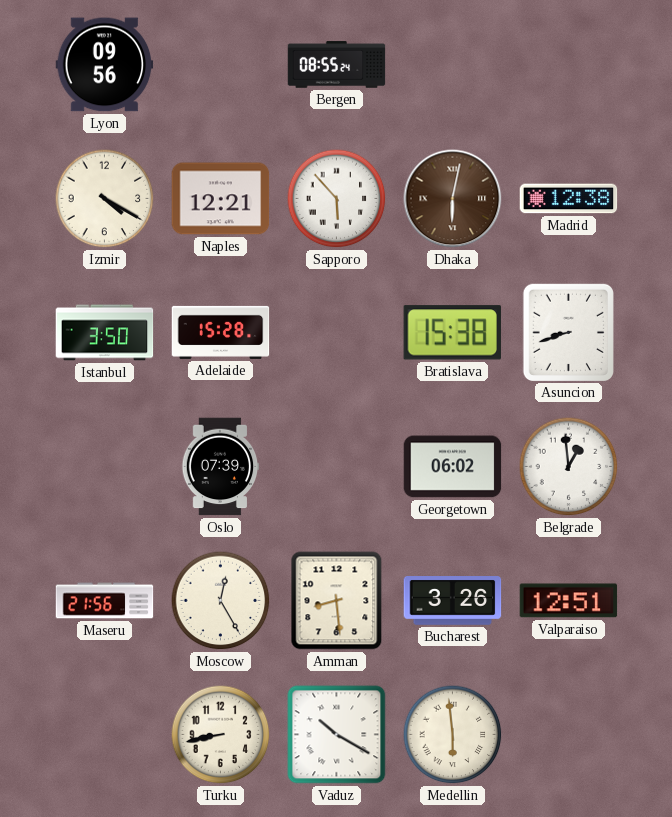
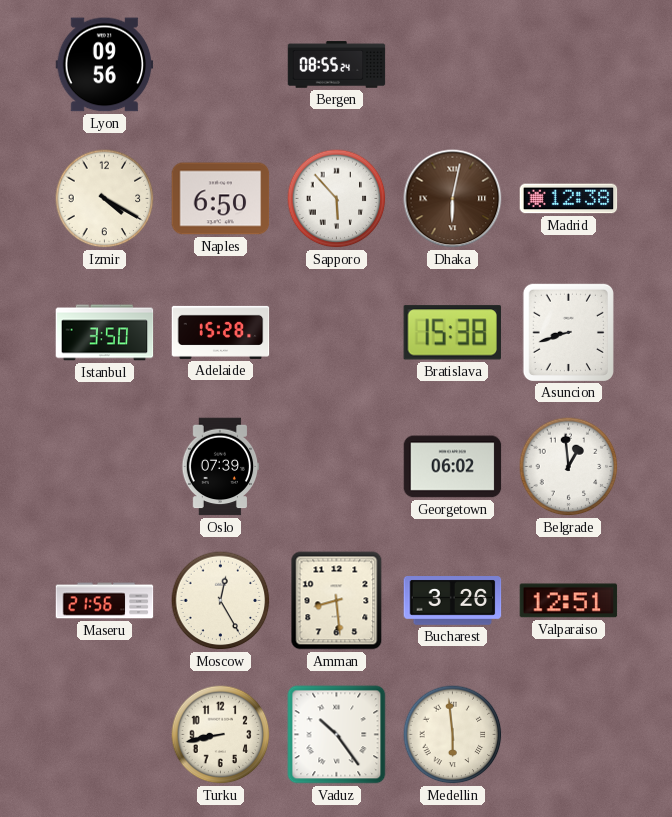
Naples: 12:21 -> 6:50 (221, 199)
Vaduz: 10:20 -> 10:24 (337, 735)
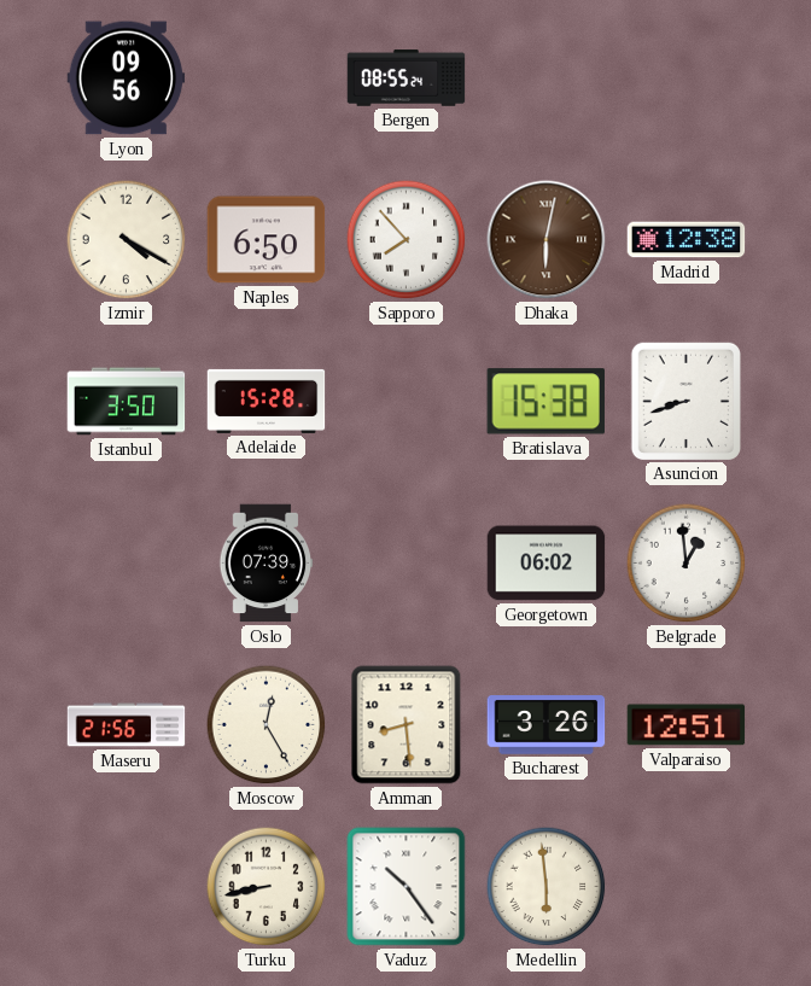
Sapporo: 5:53 -> 7:53 (407, 240)
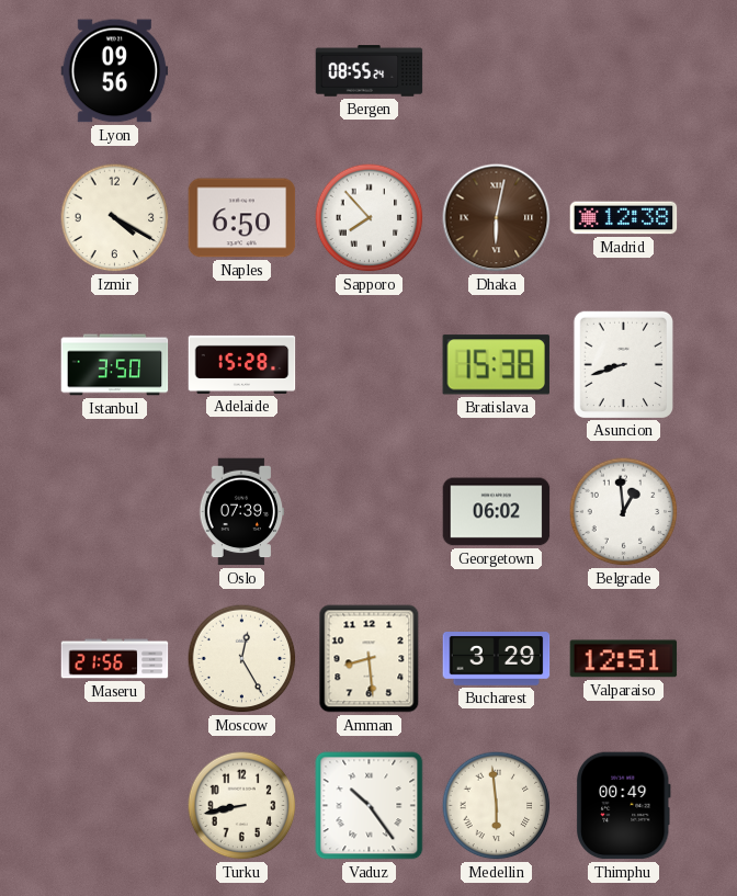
Bucharest: 3:26 -> 3:29 (497, 659)
Thimphu: none -> 00:49 (623, 806)
